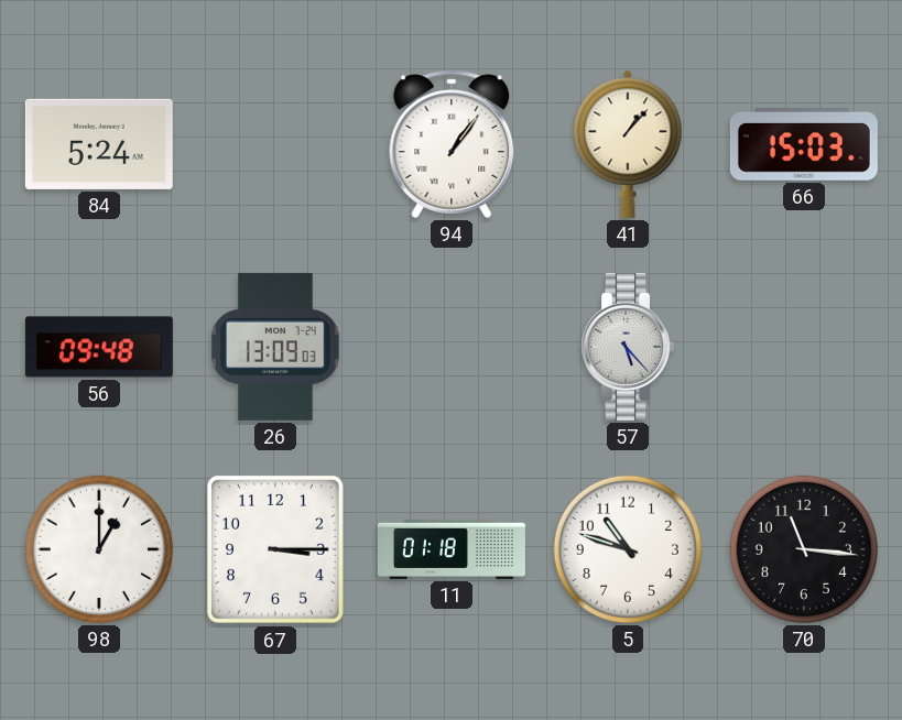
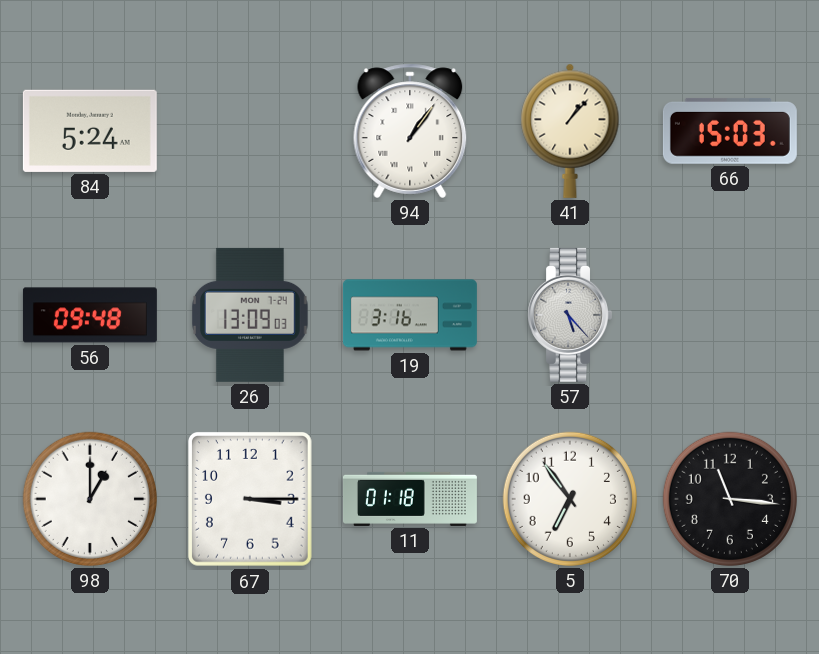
19: none -> 3:16 (410, 315)
5: 10:48 -> 6:54 (570, 499)
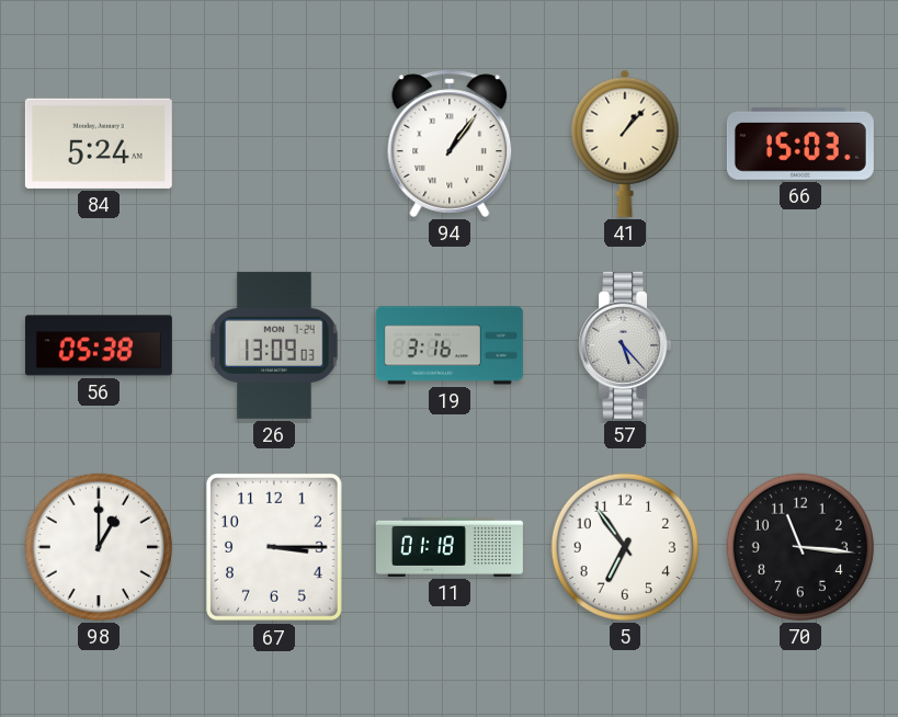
56: 09:48 -> 05:38 (99, 345)
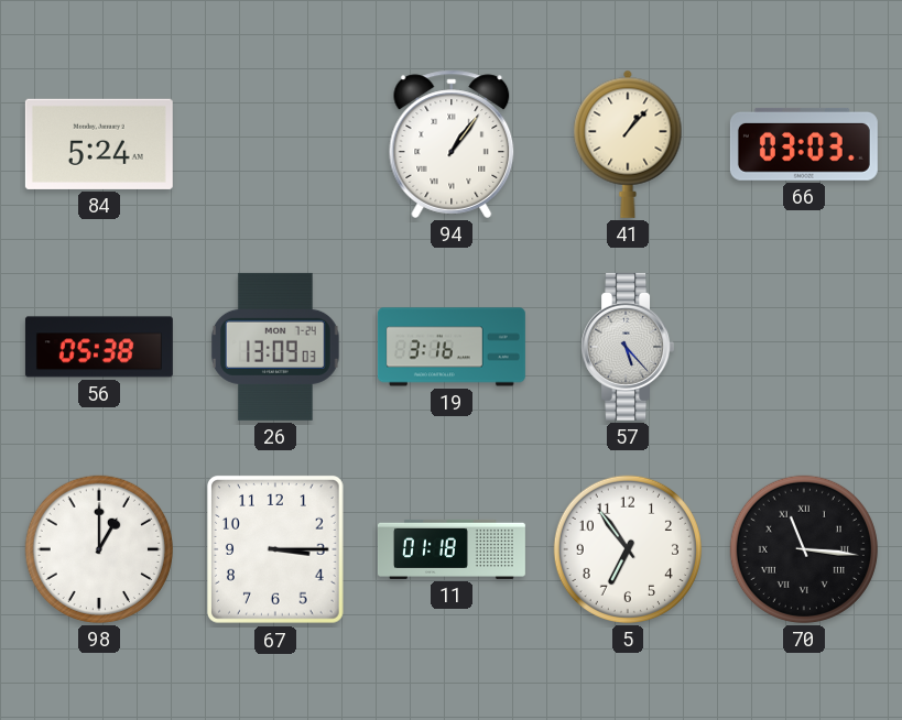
66: 15:03 -> 03:03 (804, 144)
70 numerals: Arabic -> Roman (804, 549)
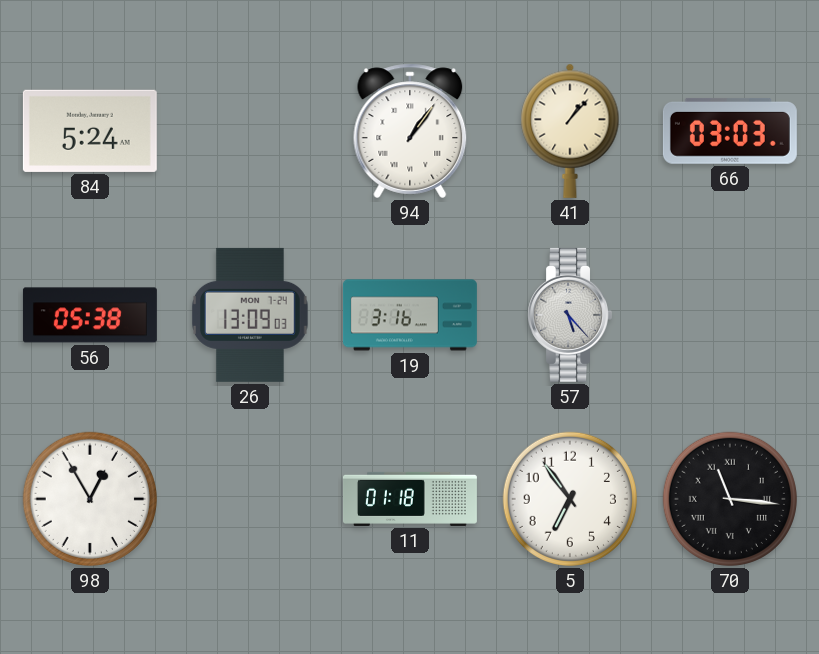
98: 1:00 -> 12:55 (90, 499)
67: 3:15 -> none (276, 550)
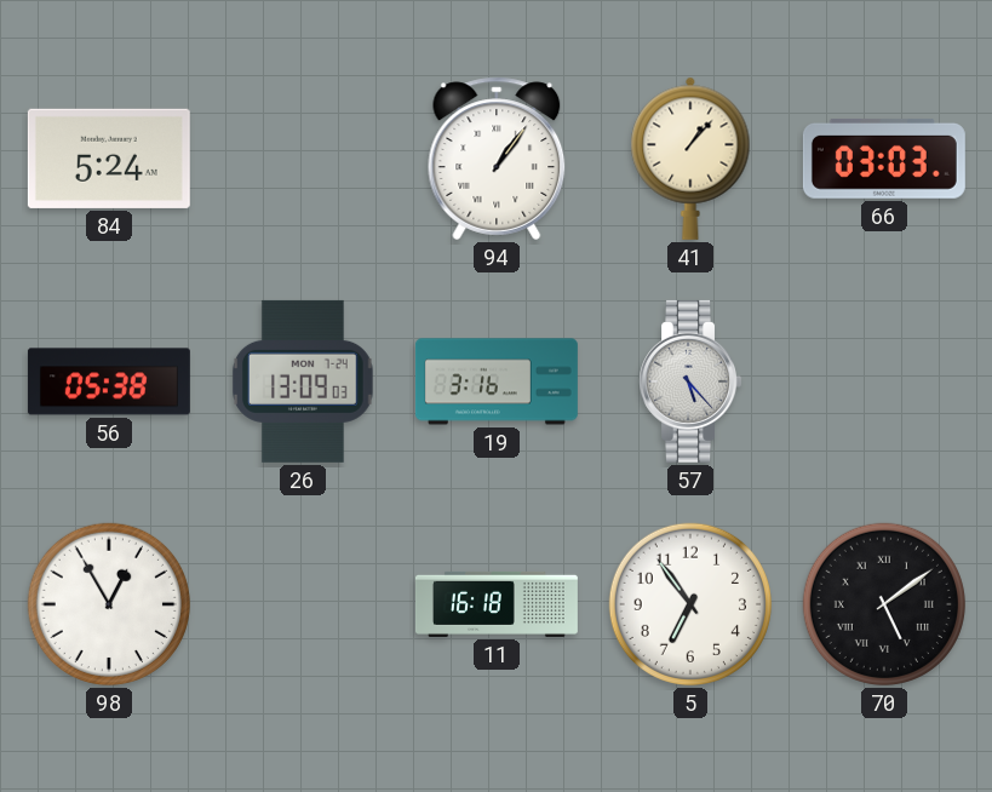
11: 01:18 -> 16:18 (497, 604)
70: 11:16 -> 5:09 (884, 604)
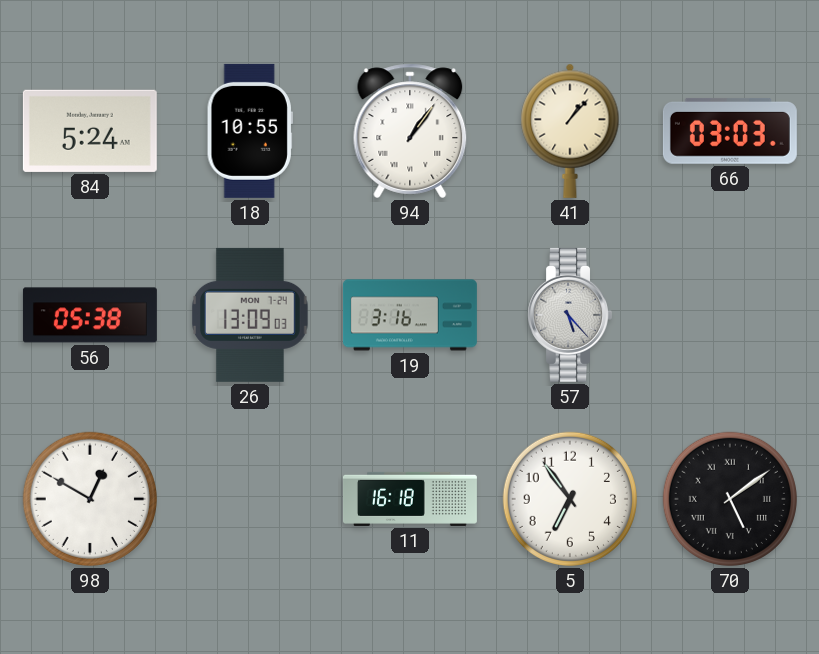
18: none -> 10:55 (250, 131)
98: 12:55 -> 12:50 (90, 499)
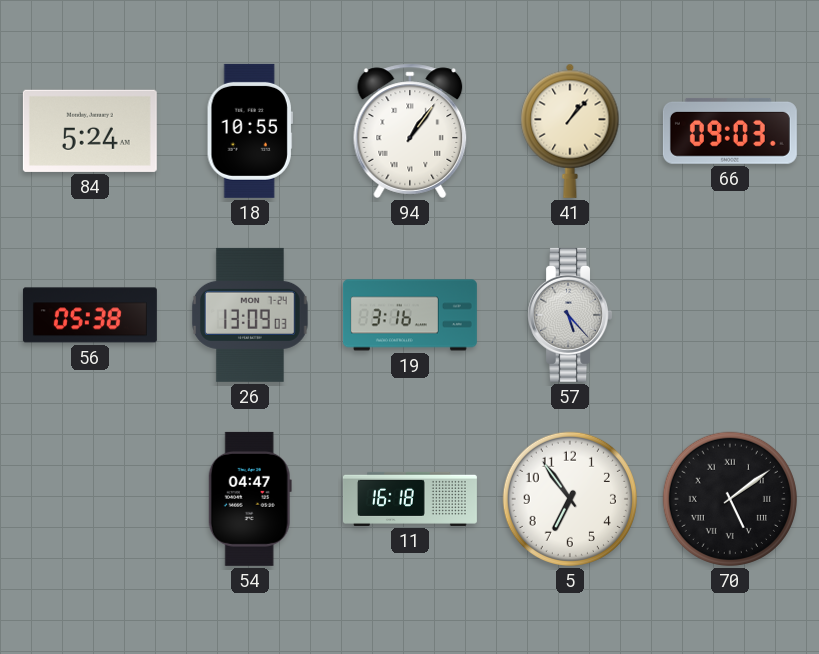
66: 03:03 -> 09:03 (730, 131)
98: 12:50 -> none (90, 499)
54: none -> 04:47 (250, 499)
